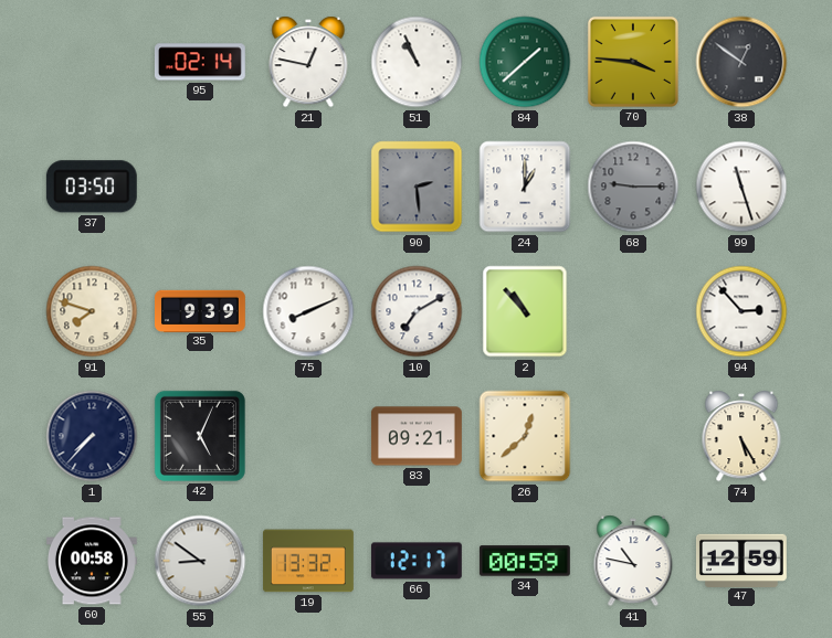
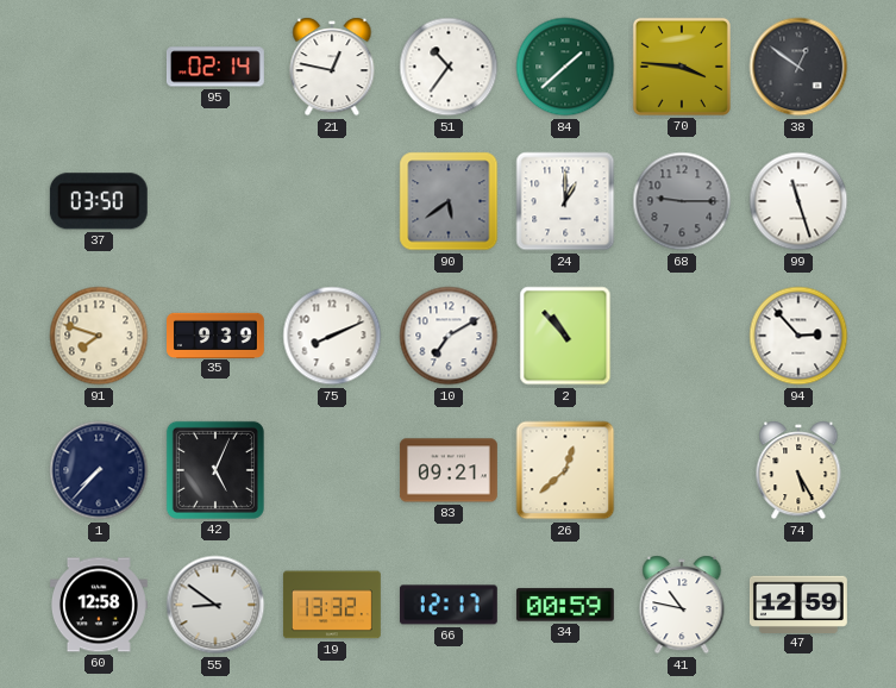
51: 10:56 -> 10:36 (449, 67)
90: 2:29 -> 5:39 (449, 201)
60: 00:58 -> 12:58 (99, 605)
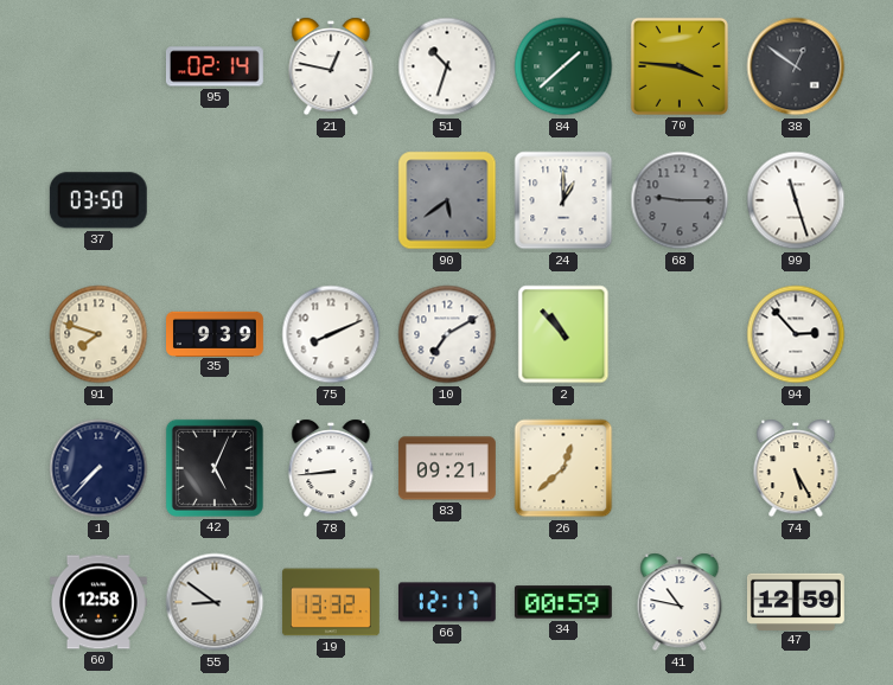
51: 10:36 -> 10:33 (447, 66)
78: none -> 8:44 (331, 468)
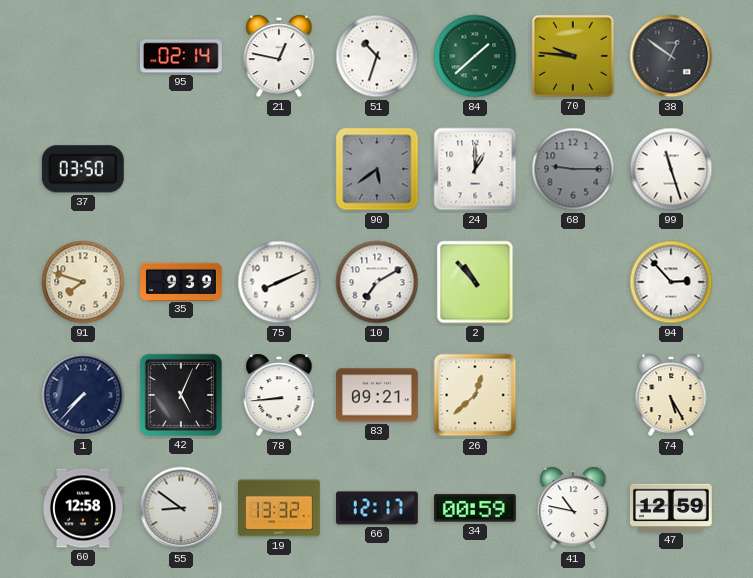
70: 3:46 -> 9:46 (573, 56)
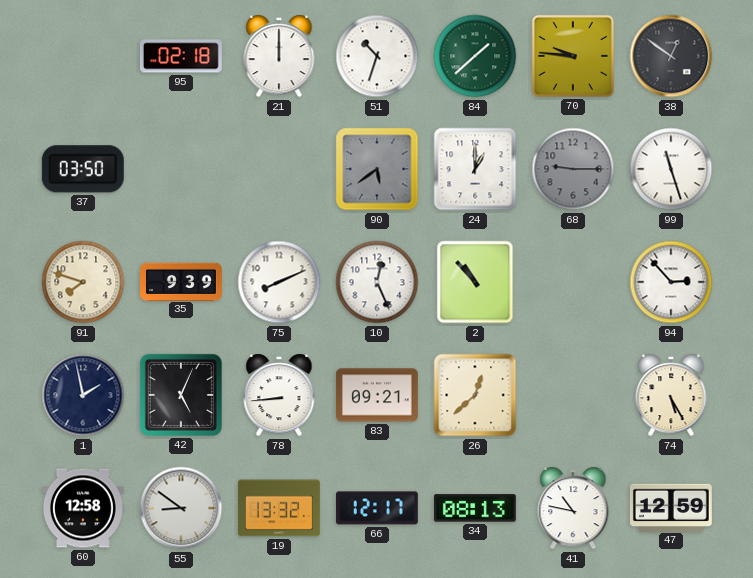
95: 02:14 -> 02:18 (181, 56)
21: 12:47 -> 12:00 (279, 56)
10: 7:10 -> 12:26 (377, 282)
1: 7:37 -> 1:58 (83, 395)
34: 00:59 -> 08:13 (475, 508)
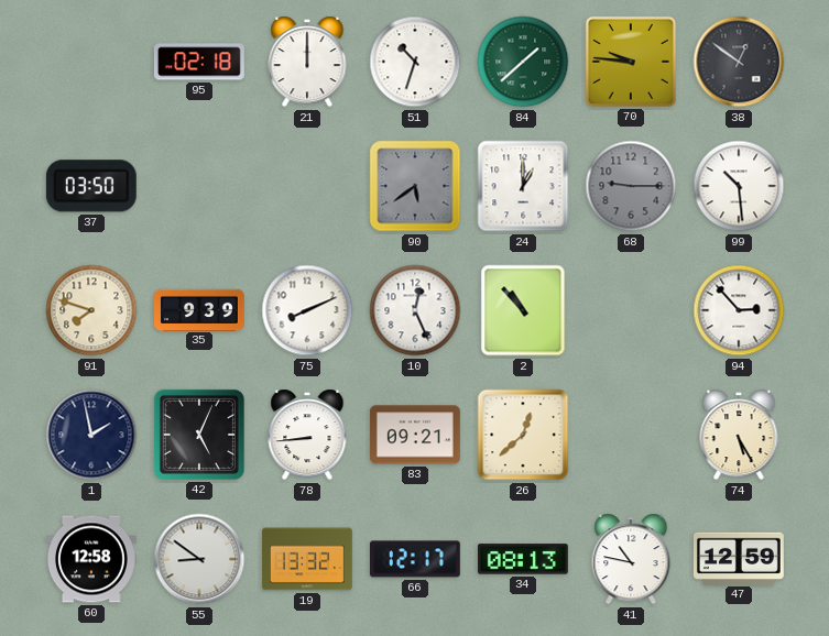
99: 11:27 -> 10:29 (739, 186)
